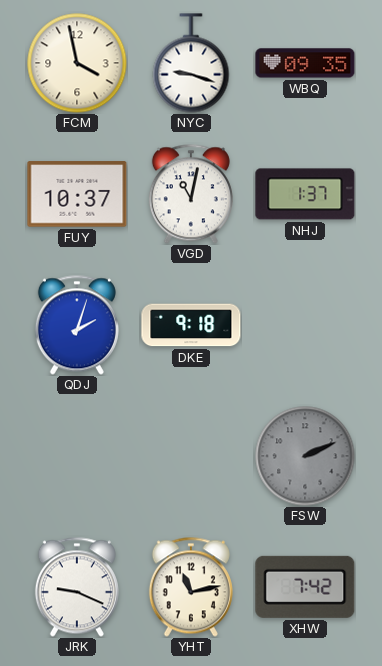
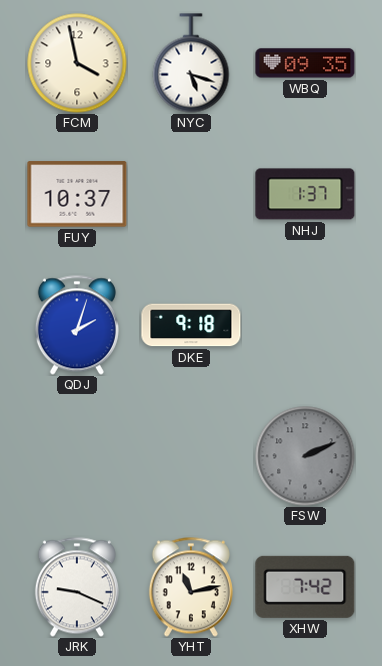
NYC: 9:18 -> 5:18 (191, 63)
VGD: 11:02 -> none (191, 194)
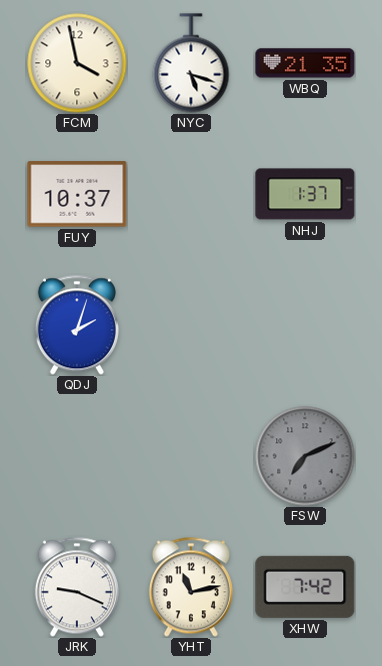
WBQ: 09:35 -> 21:35 (305, 63)
DKE: 9:18 -> none (191, 325)
FSW: 2:11 -> 7:11 (305, 456)
